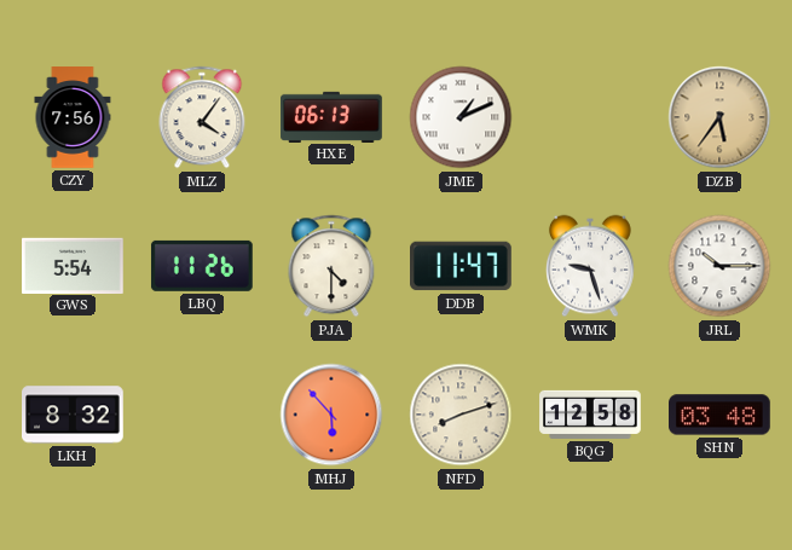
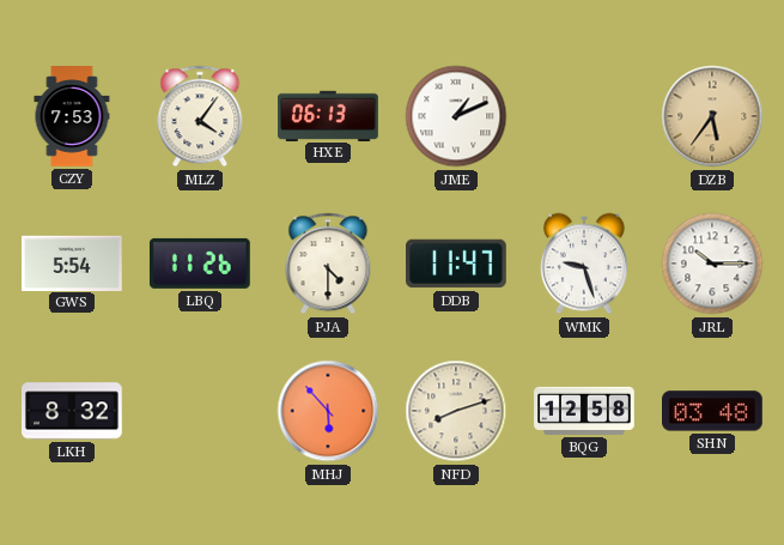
CZY: 7:56 -> 7:53 (72, 116)
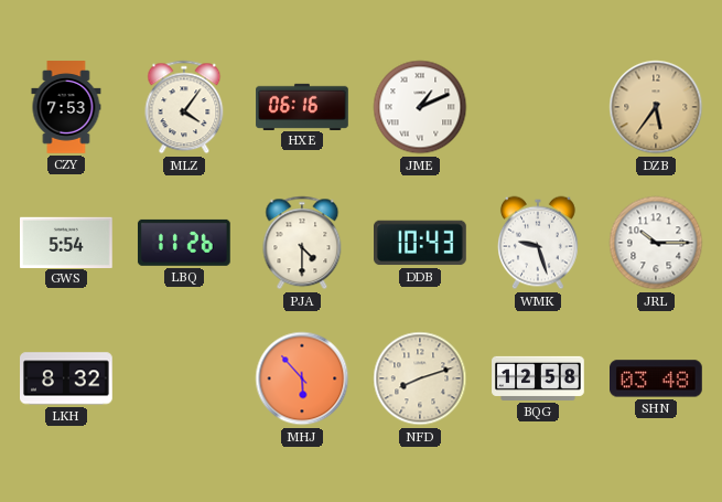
HXE: 06:13 -> 06:16 (302, 106)
DDB: 11:47 -> 10:43 (421, 243)
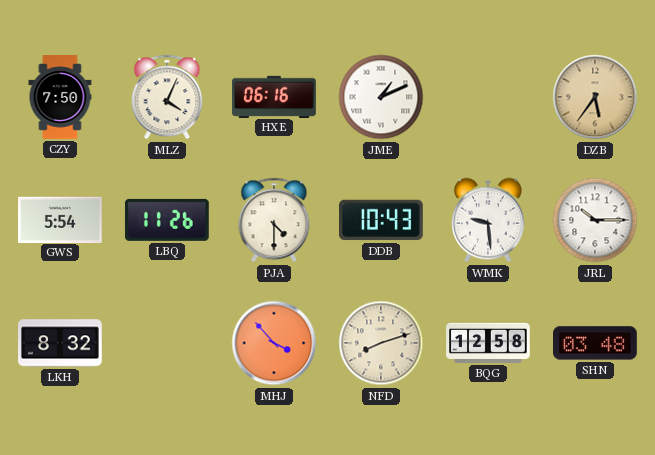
CZY: 7:53 -> 7:50 (60, 97)
MLZ: 4:06 -> 4:04 (167, 97)
WMK: 9:27 -> 9:29 (489, 220)
MHJ: 5:53 -> 3:53 (274, 343)
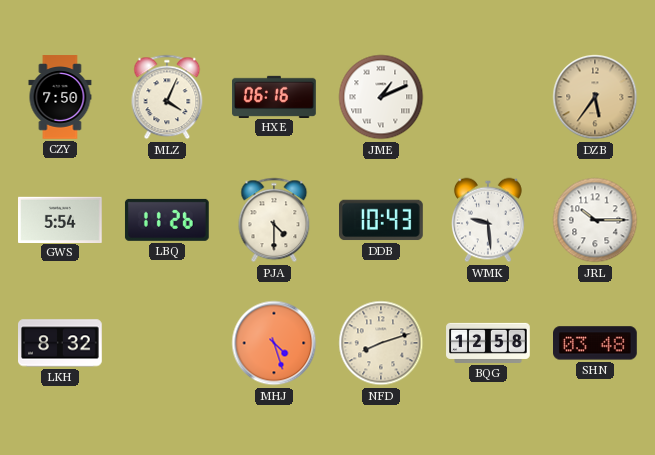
MHJ: 3:53 -> 4:27 (274, 343)
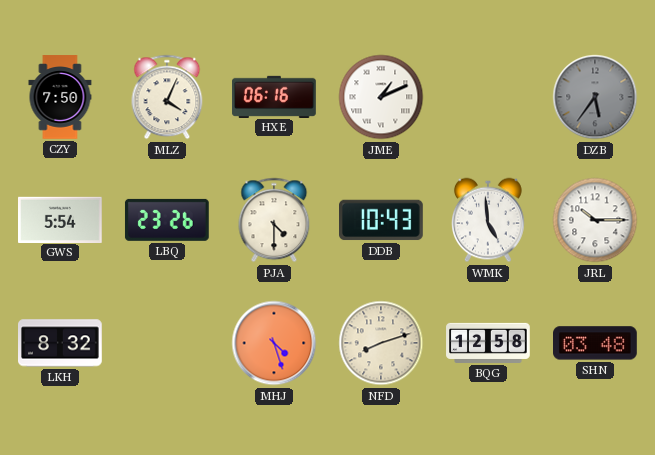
DZB dial: champagne -> grey (595, 97)
LBQ: 11:26 -> 23:26 (167, 220)
WMK: 9:29 -> 4:59 (489, 220)
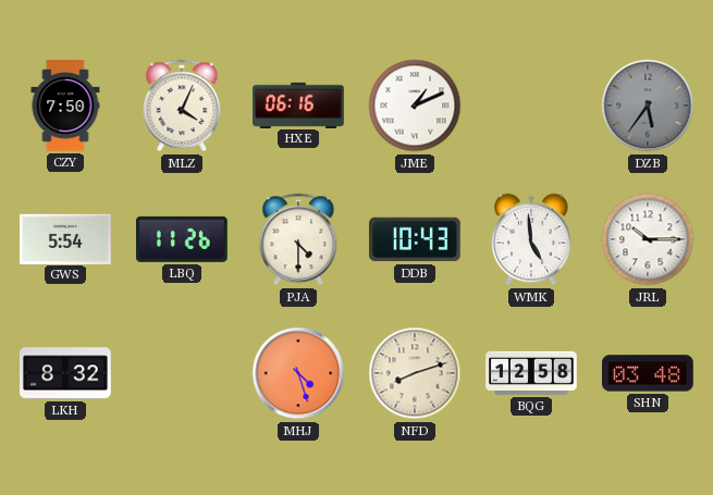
LBQ: 23:26 -> 11:26 (182, 239)
